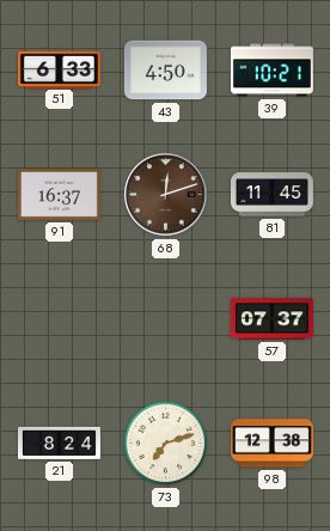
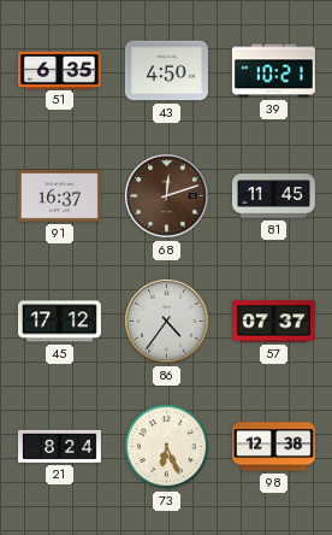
51: 6:33 -> 6:35 (59, 70)
45: none -> 17:12 (59, 322)
86: none -> 4:36 (167, 322)
73: 7:12 -> 6:26 (167, 447)
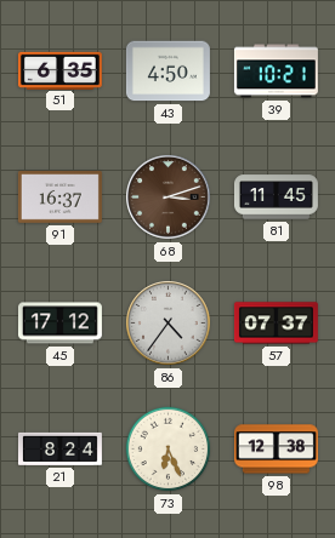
68: 12:12 -> 3:12 (169, 198)
